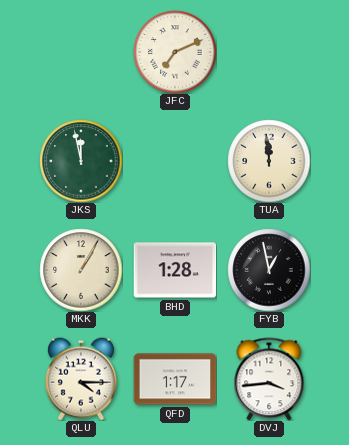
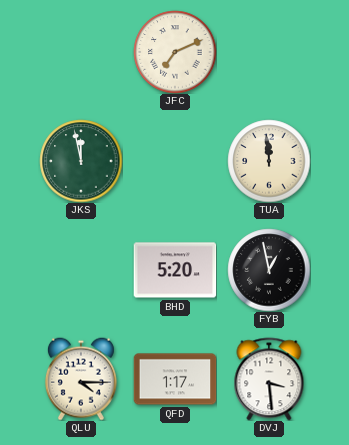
MKK: 1:05 -> none (81, 270)
BHD: 1:28 -> 5:20 (175, 270)
DVJ: 3:44 -> 3:29 (269, 379)
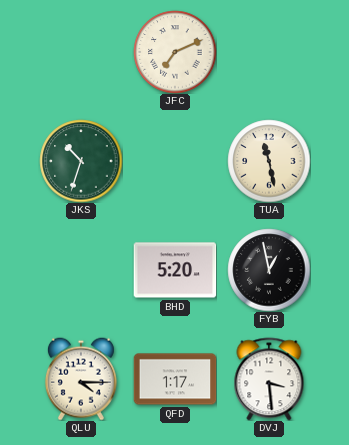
JKS: 11:58 -> 10:33 (81, 161)
TUA: 11:59 -> 11:28 (269, 161)
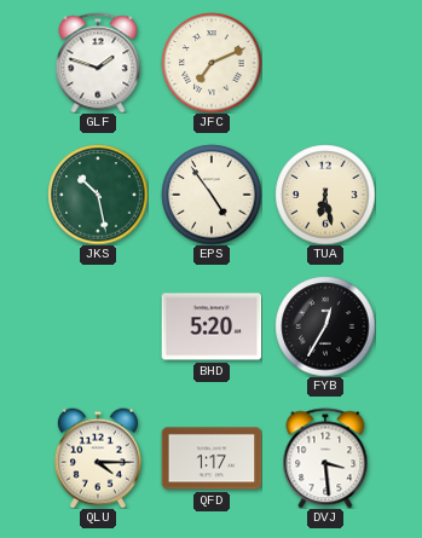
GLF: none -> 1:48 (98, 63)
JKS: 10:33 -> 10:28 (98, 195)
EPS: none -> 4:54 (212, 195)
TUA: 11:28 -> 6:28 (325, 195)
FYB: 12:58 -> 12:35 (325, 326)
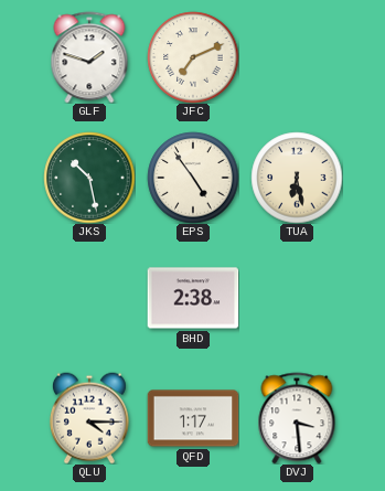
BHD: 5:20 -> 2:38 (193, 298)
FYB: 12:35 -> none (325, 326)
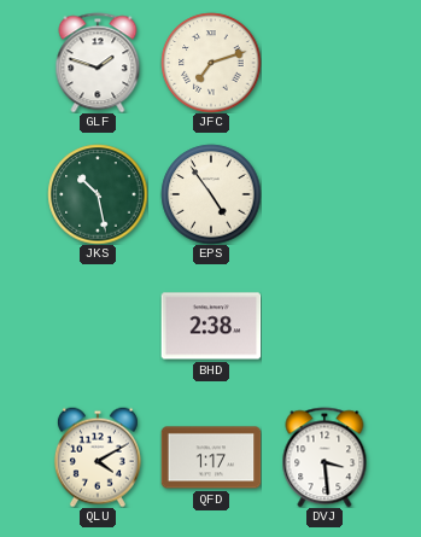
JFC: 7:11 -> 7:12 (211, 63)
TUA: 6:28 -> none (297, 178)
QLU: 4:15 -> 4:10 (98, 457)
